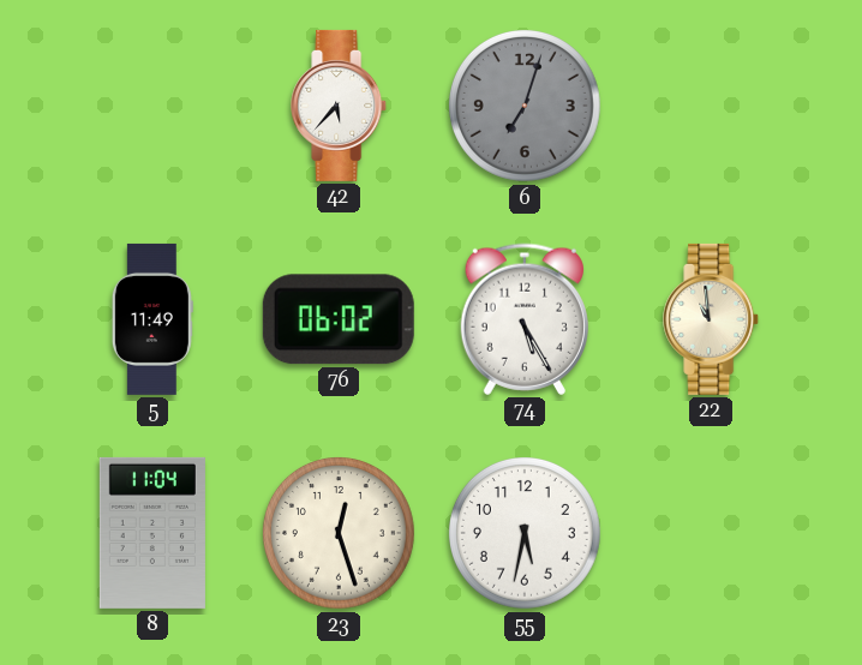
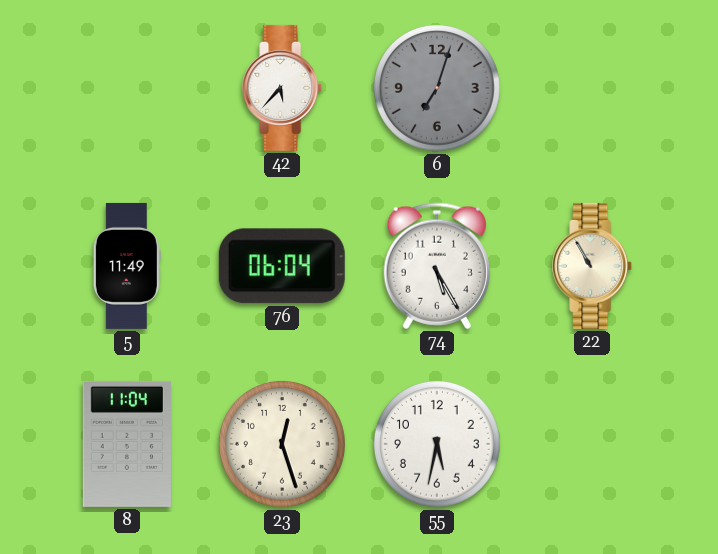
76: 06:02 -> 06:04 (282, 266)
22: 10:59 -> 10:55 (593, 266)
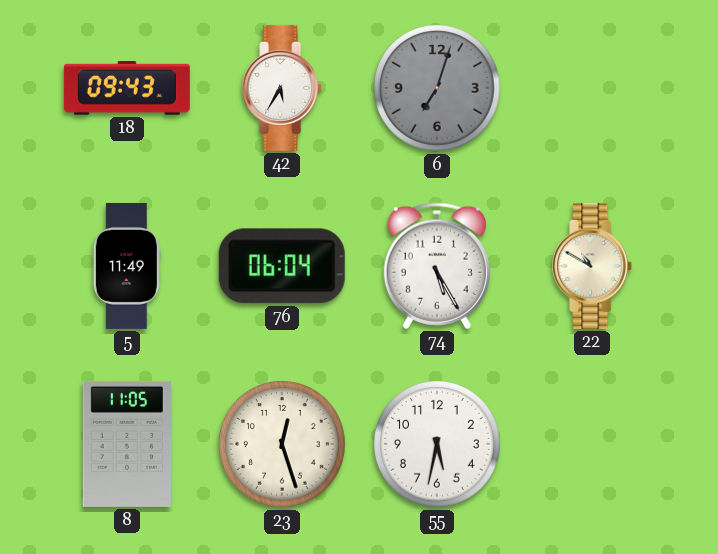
18: none -> 09:43 (127, 88)
42: 5:37 -> 5:35 (283, 88)
22: 10:55 -> 10:50 (593, 266)
8: 11:04 -> 11:05 (127, 444)
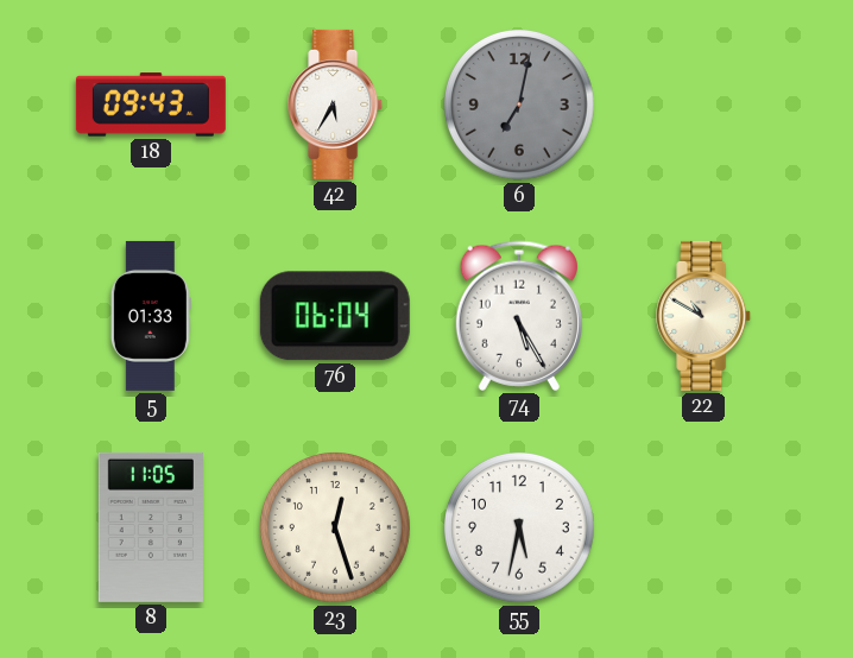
6: 7:03 -> 7:02 (520, 106)
5: 11:49 -> 01:33 (151, 316)
